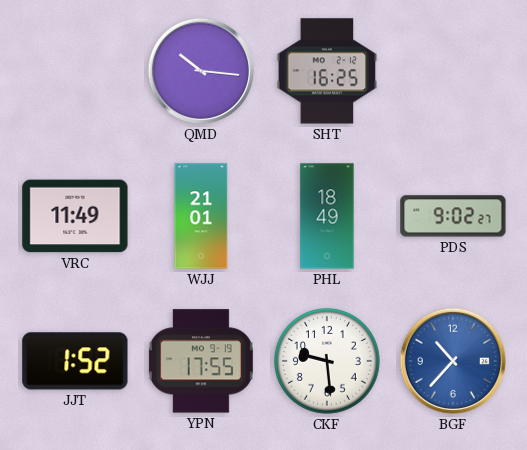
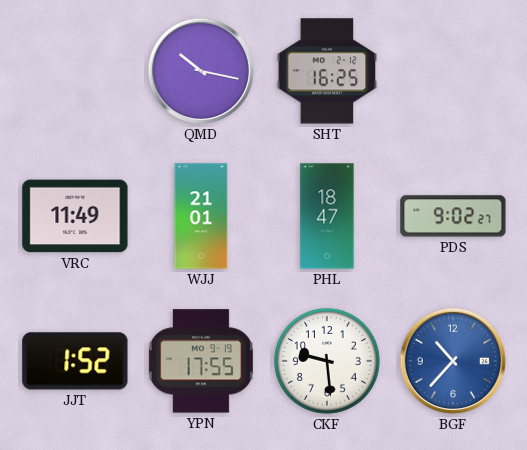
QMD: 10:16 -> 10:17 (201, 71)
PHL: 18:49 -> 18:47 (327, 216)
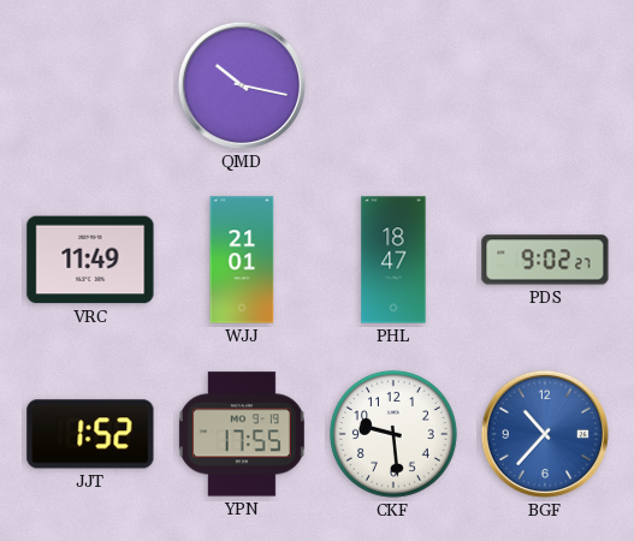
SHT: 16:25 -> none (327, 71)
